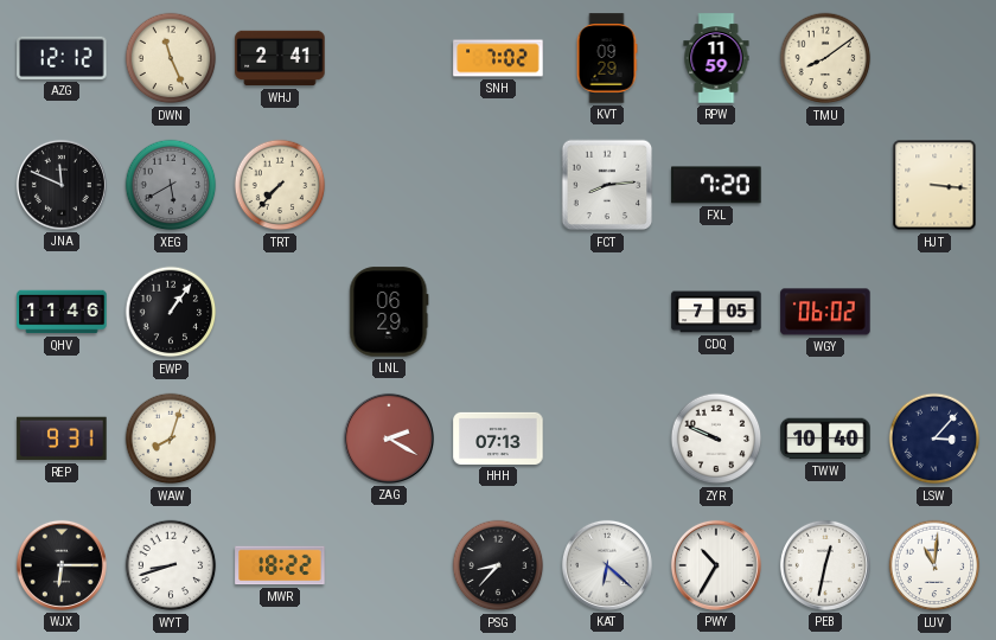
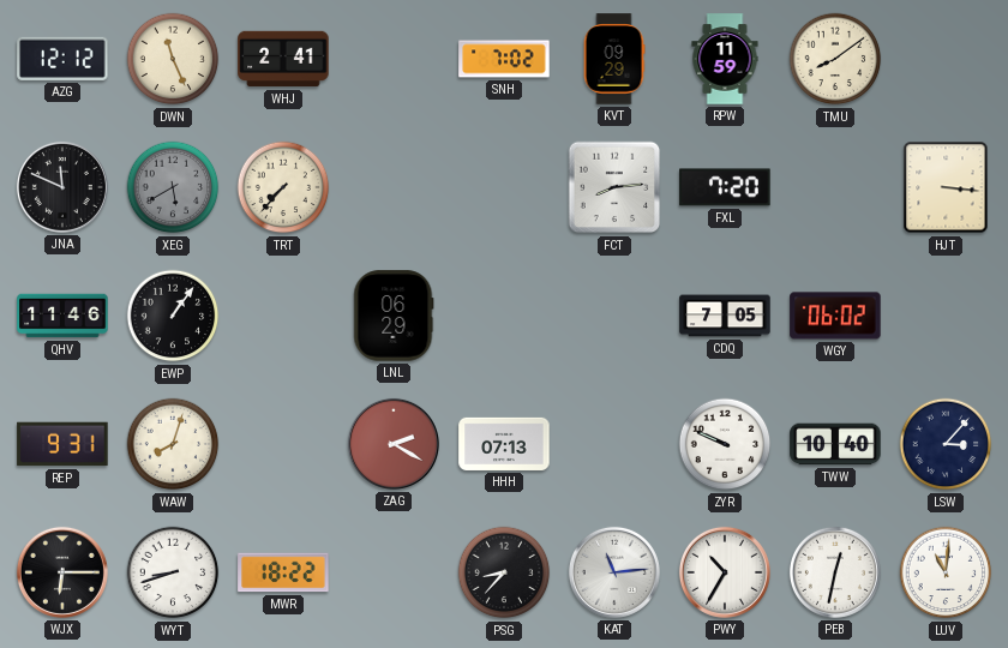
KAT: 6:22 -> 11:14 (614, 572)
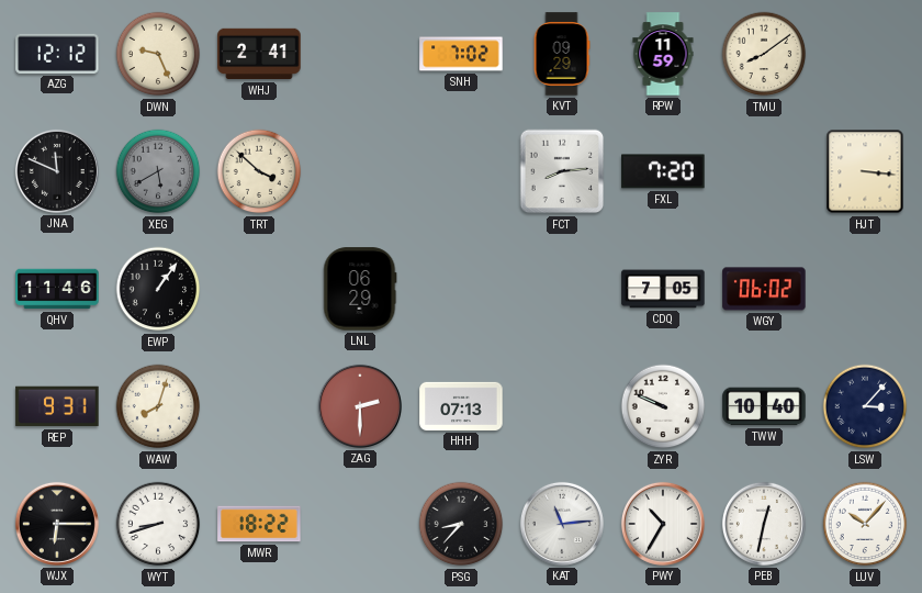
DWN: 11:26 -> 9:26 (158, 54)
TRT: 7:37 -> 3:52 (259, 171)
ZAG: 2:20 -> 2:30 (360, 406)
LUV: 11:01 -> 10:07 (865, 524)
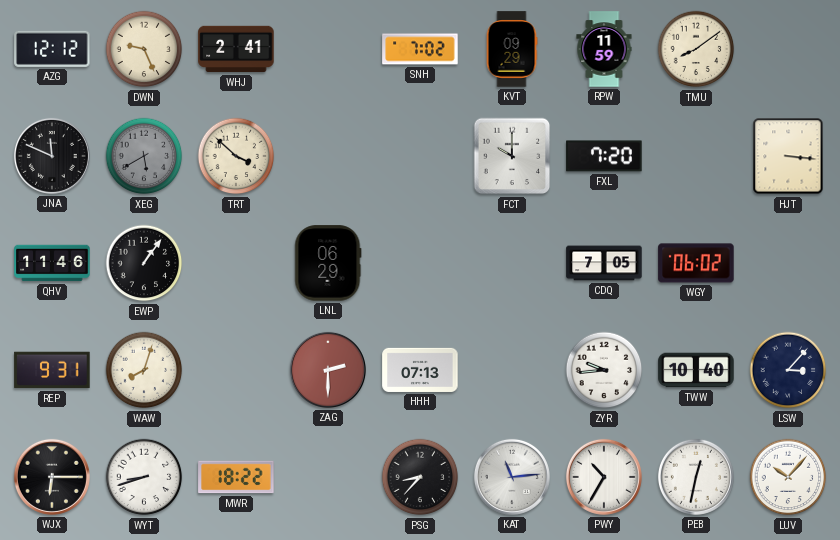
FCT: 8:14 -> 10:00 (512, 156)
ZYR: 9:49 -> 9:44 (604, 370)
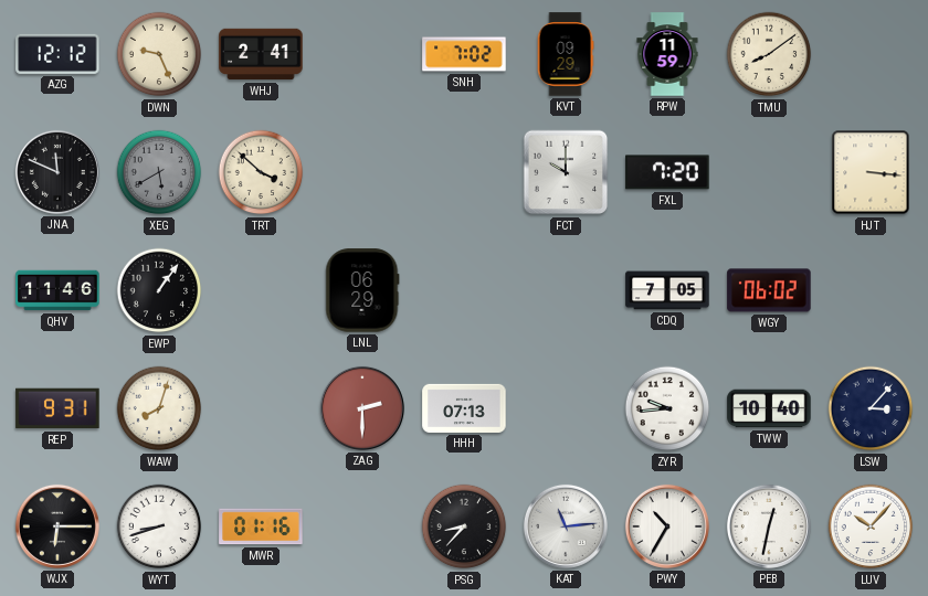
MWR: 18:22 -> 01:16 (261, 526)
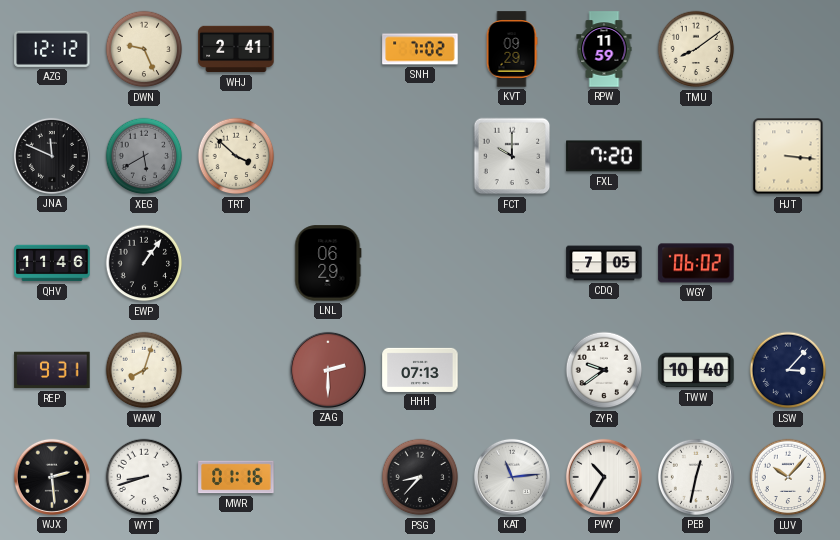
ZYR: 9:44 -> 9:39 (604, 370)
WJX: 6:15 -> 2:29 (52, 477)
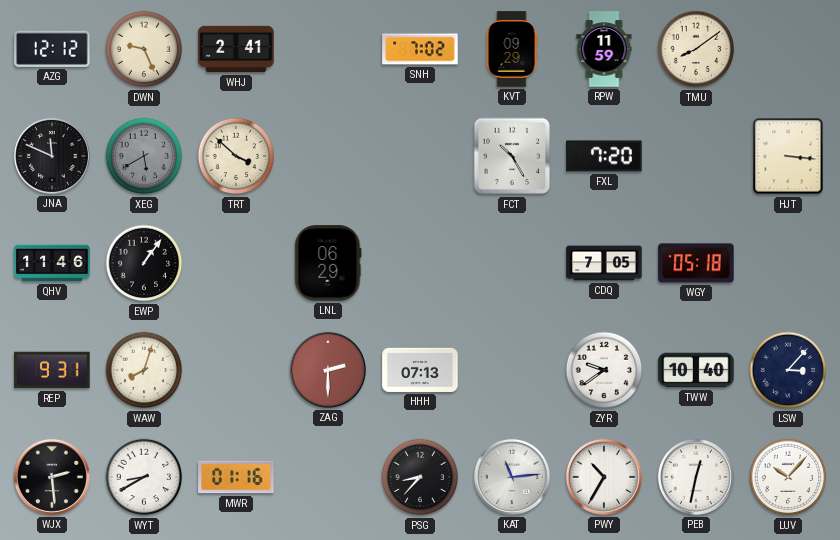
FCT: 10:00 -> 10:25 (512, 156)
WGY: 06:02 -> 05:18 (696, 263)
WYT: 8:42 -> 8:40 (144, 477)
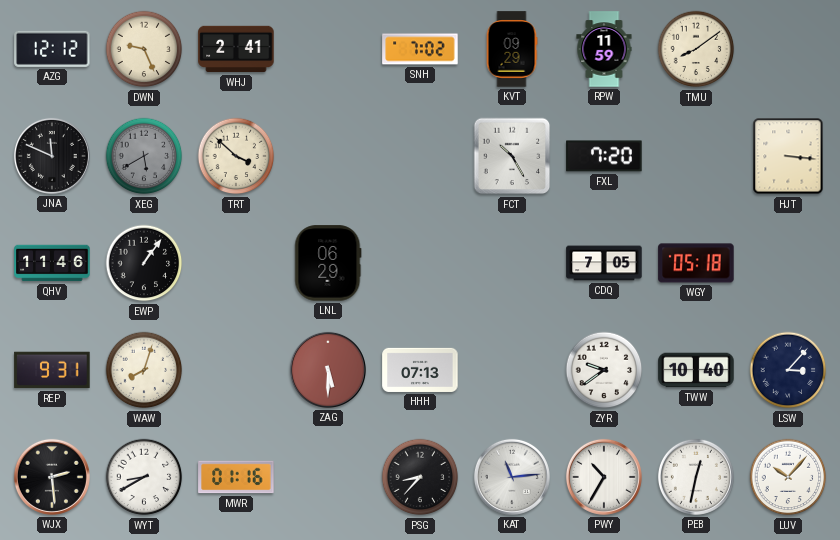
ZAG: 2:30 -> 5:30 (328, 370)
